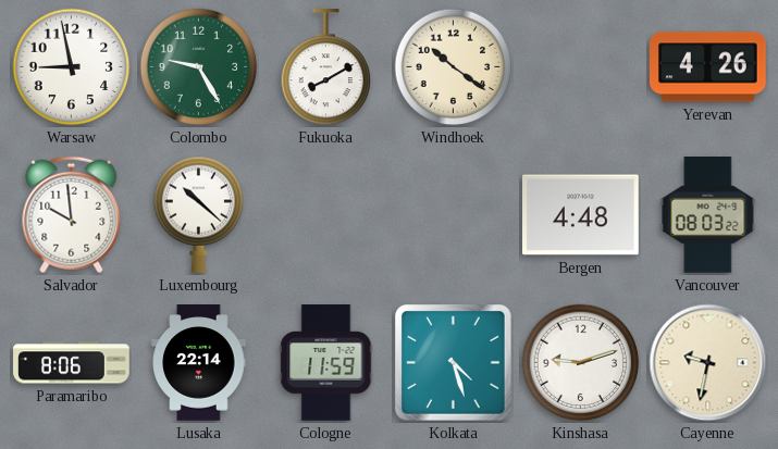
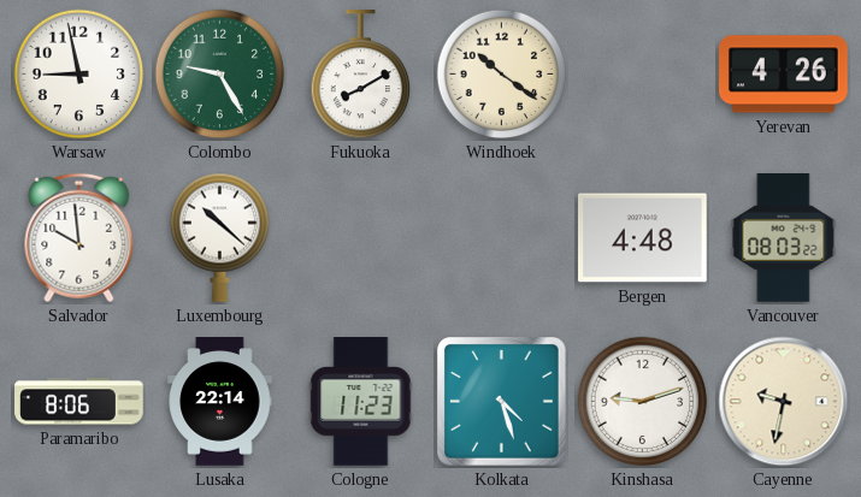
Cologne: 11:59 -> 11:23 (361, 402)
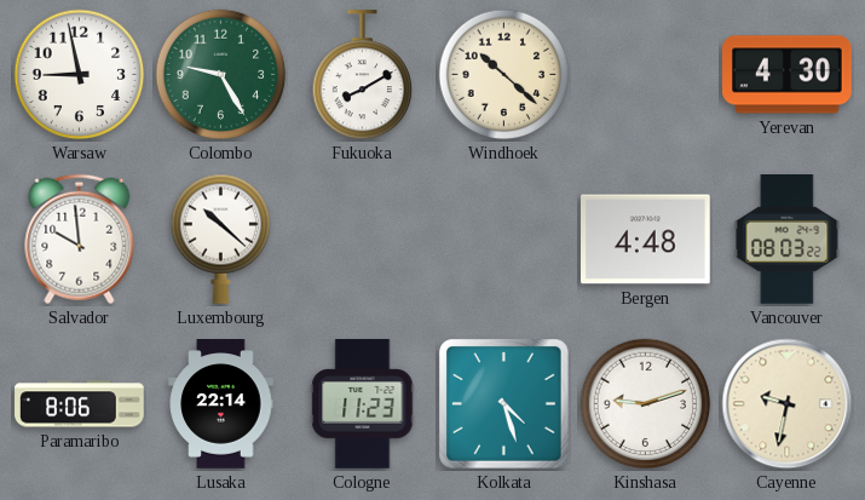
Windhoek: 10:21 -> 10:22 (504, 75)
Yerevan: 4:26 -> 4:30 (788, 75)
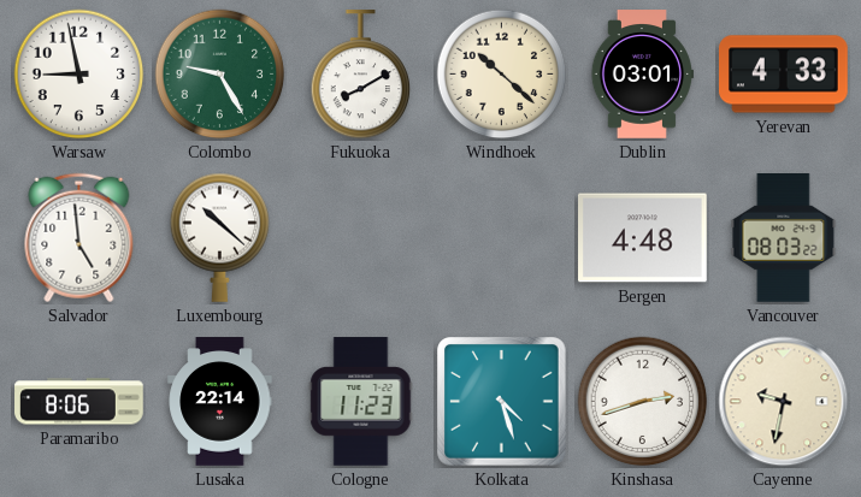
Dublin: none -> 03:01 (642, 75)
Yerevan: 4:30 -> 4:33 (784, 75)
Salvador: 9:59 -> 4:59 (79, 238)
Kinshasa: 9:12 -> 2:42 (643, 402)
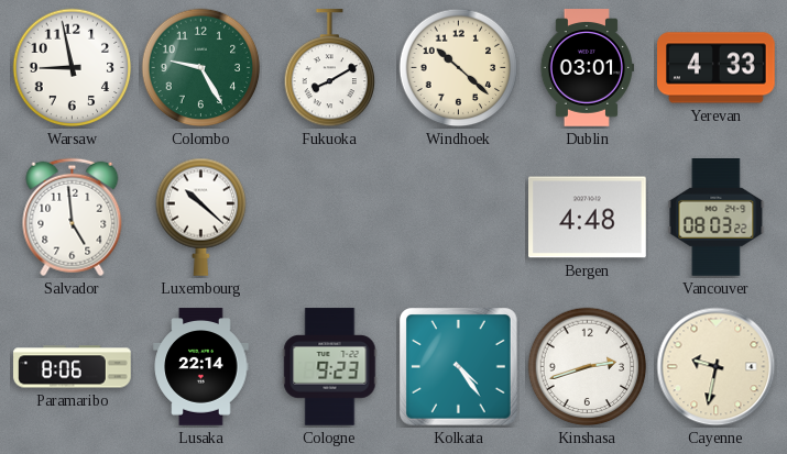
Cologne: 11:23 -> 9:23 (330, 367)
Kolkata: 4:27 -> 4:24 (459, 367)
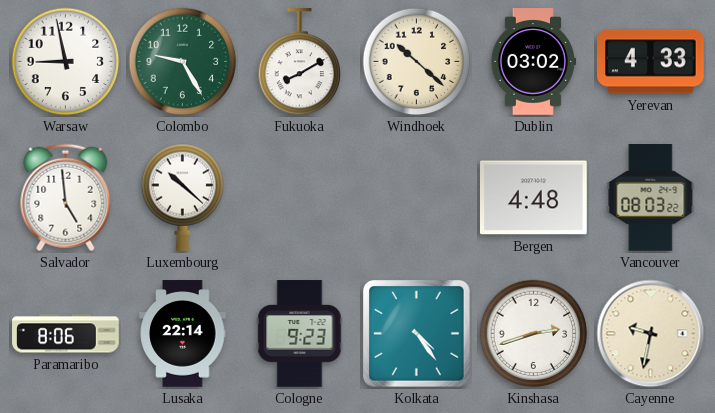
Dublin: 03:01 -> 03:02 (533, 62)
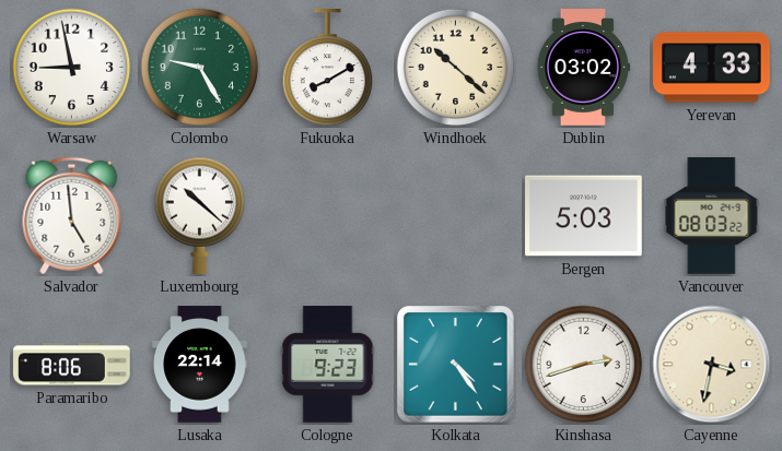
Bergen: 4:48 -> 5:03 (584, 216)
Cayenne: 9:32 -> 3:32 (712, 365)
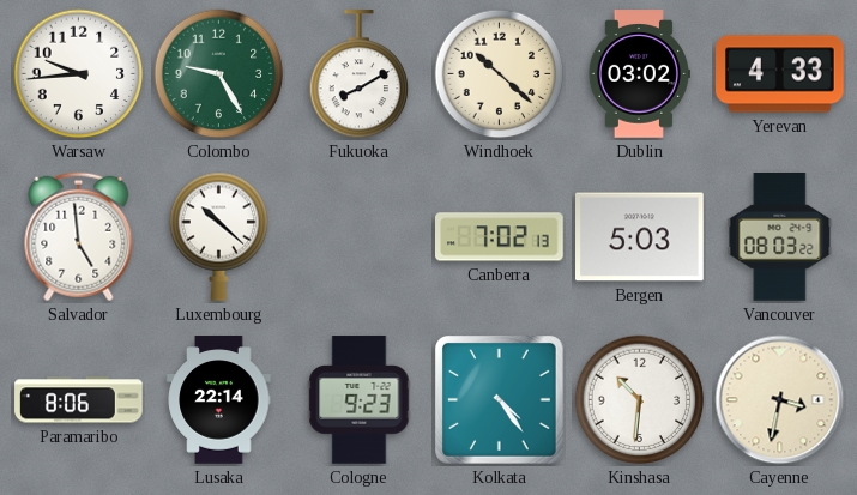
Warsaw: 8:58 -> 9:44 (79, 74)
Canberra: none -> 7:02 (500, 237)
Kinshasa: 2:42 -> 10:31 (640, 400)
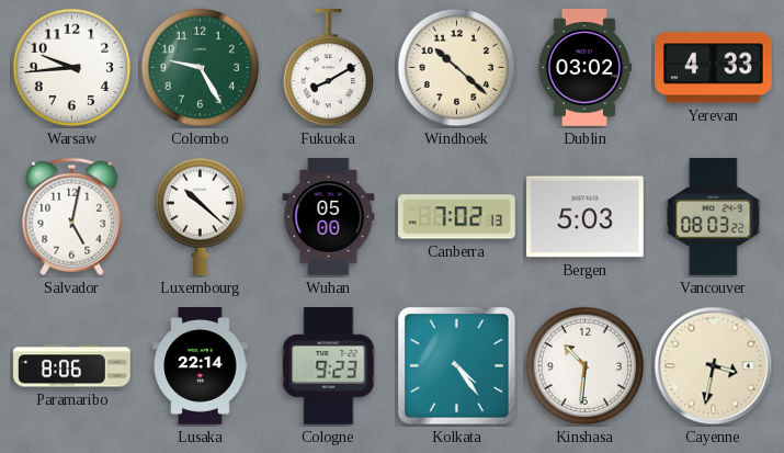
Salvador: 4:59 -> 5:02 (72, 217)
Wuhan: none -> 05:00 (329, 217)
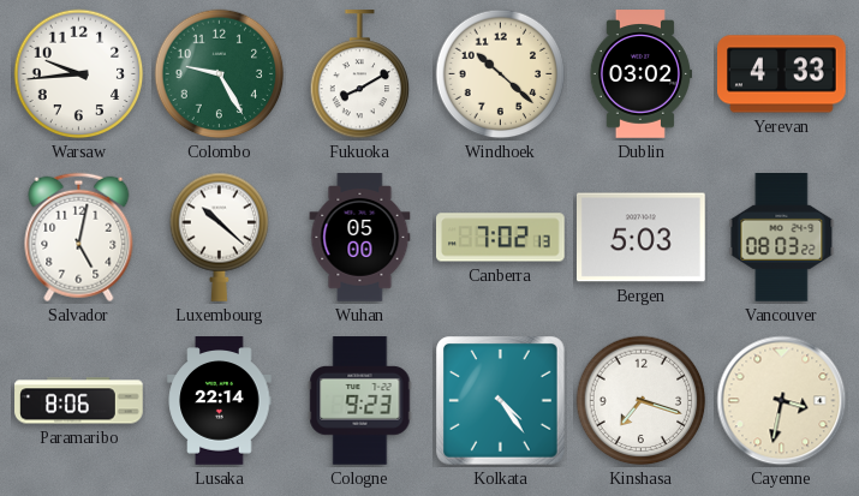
Kinshasa: 10:31 -> 7:18 (642, 401)
